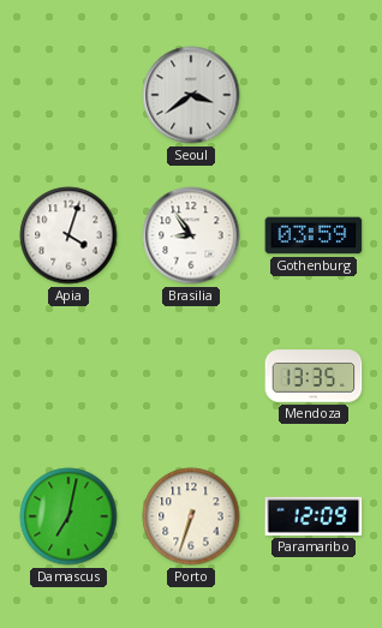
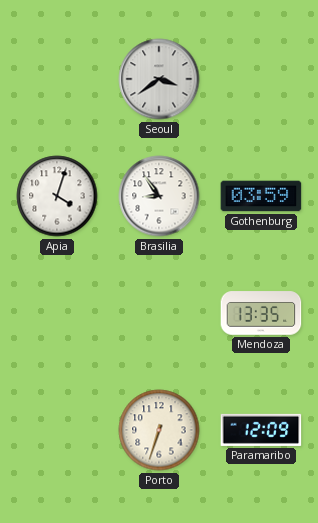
Damascus: 7:02 -> none (68, 516)
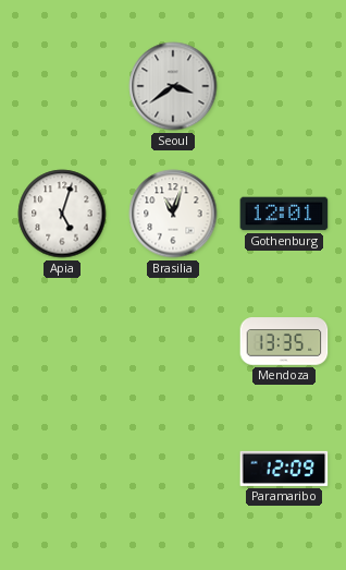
Apia: 4:03 -> 5:03 (62, 214)
Brasilia: 8:54 -> 11:03 (173, 214)
Gothenburg: 03:59 -> 12:01 (284, 214)
Porto: 6:33 -> none (159, 430)
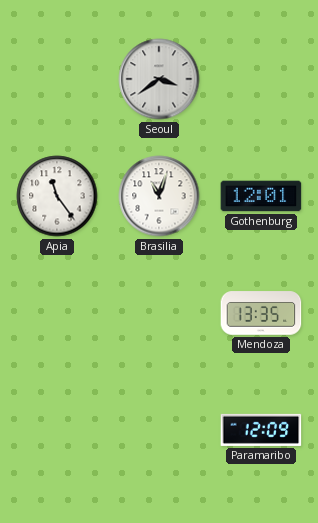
Apia: 5:03 -> 11:24 (57, 196)
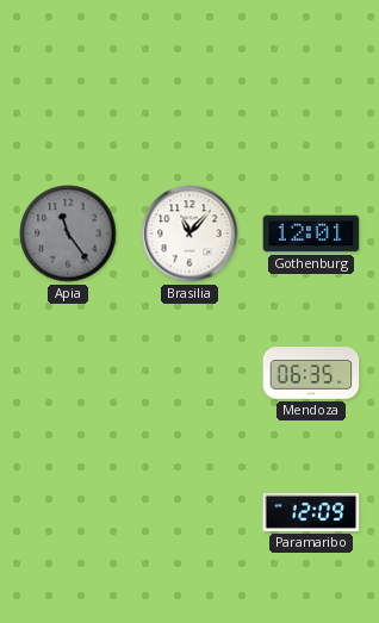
Seoul: 3:39 -> none (159, 79)
Apia dial: white -> grey (68, 233)
Brasilia: 11:03 -> 11:07 (189, 233)
Mendoza: 13:35 -> 06:35 (311, 373)
